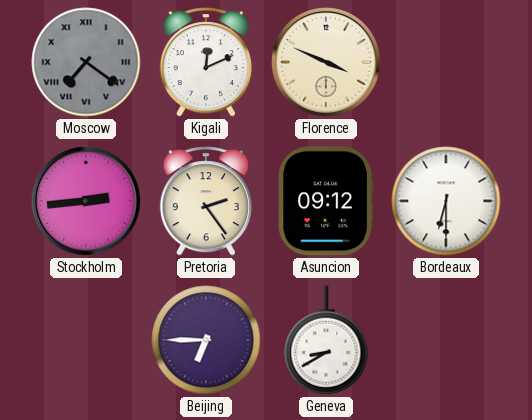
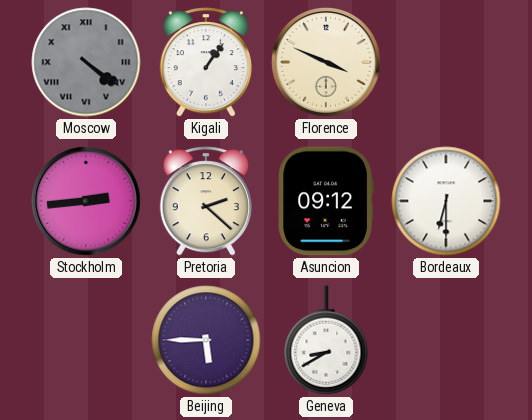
Moscow: 7:21 -> 4:21 (86, 62)
Kigali: 12:11 -> 1:06 (206, 62)
Pretoria: 2:24 -> 2:22 (206, 201)
Beijing: 6:45 -> 5:45 (206, 340)
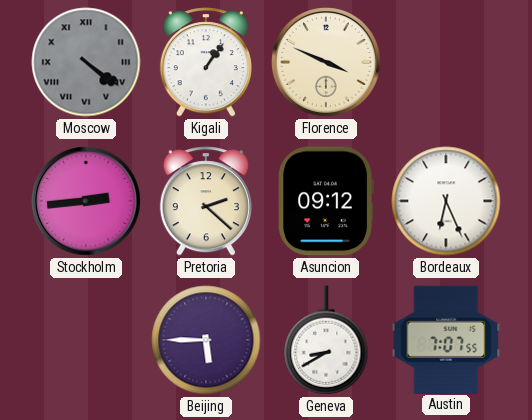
Bordeaux: 6:30 -> 6:26 (446, 201)
Austin: none -> 7:07 (446, 339)
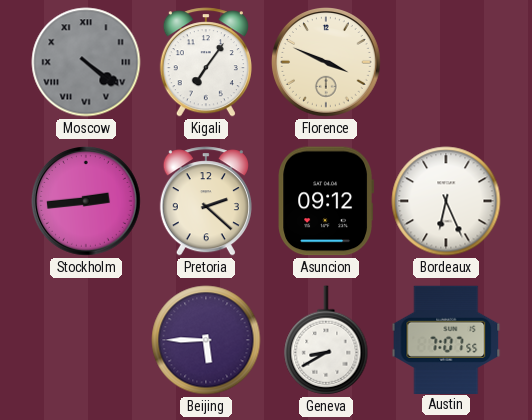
Kigali: 1:06 -> 7:06 (206, 62)
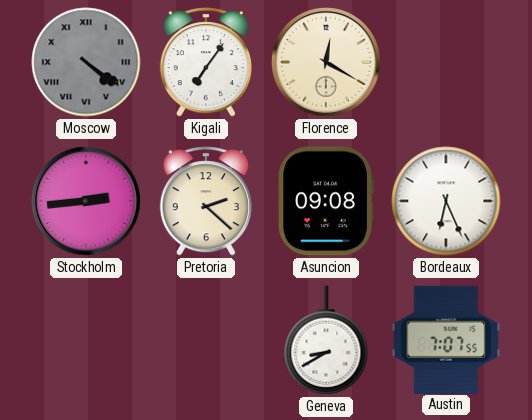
Florence: 3:49 -> 12:20 (327, 63)
Asuncion: 09:12 -> 09:08 (325, 201)
Beijing: 5:45 -> none (206, 340)
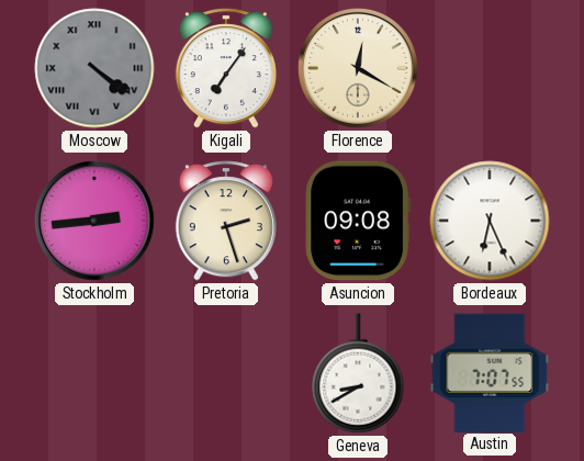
Pretoria: 2:22 -> 2:27 (226, 221)
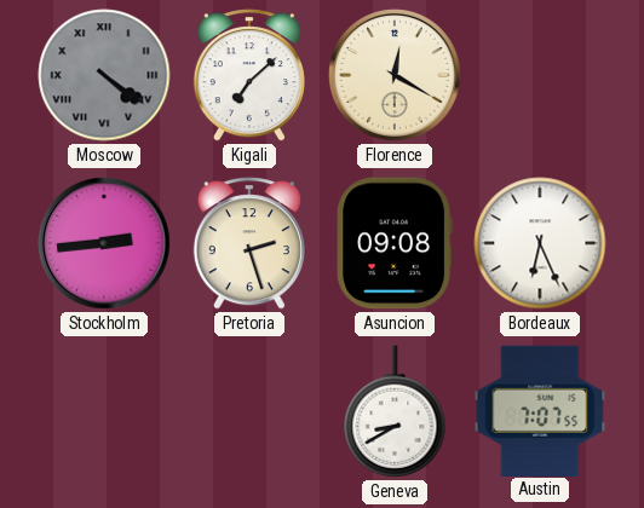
Kigali: 7:06 -> 7:08 (249, 75)
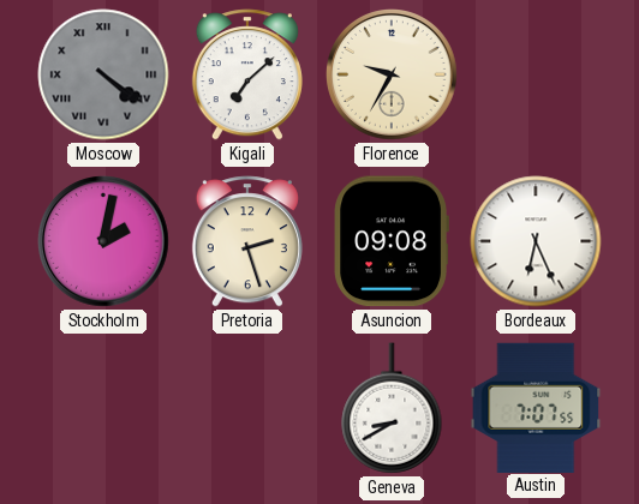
Florence: 12:20 -> 9:35 (393, 76)
Stockholm: 2:44 -> 2:02 (104, 242)
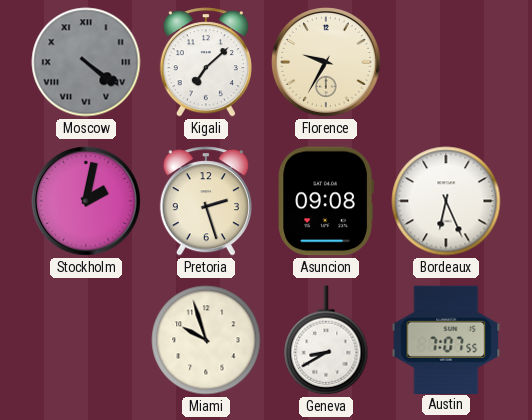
Miami: none -> 9:57 (206, 340)
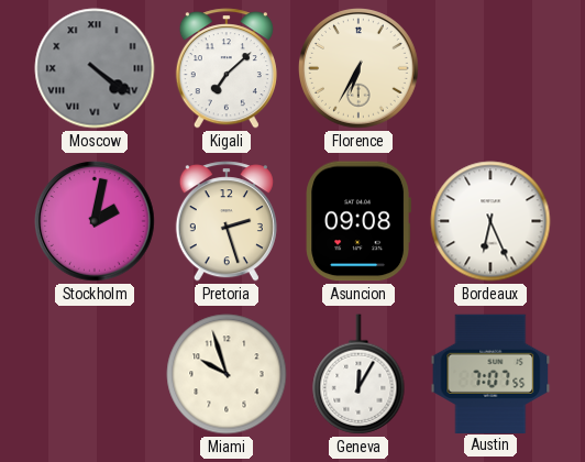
Florence: 9:35 -> 6:35 (360, 69)
Geneva: 8:40 -> 12:05 (358, 374)
